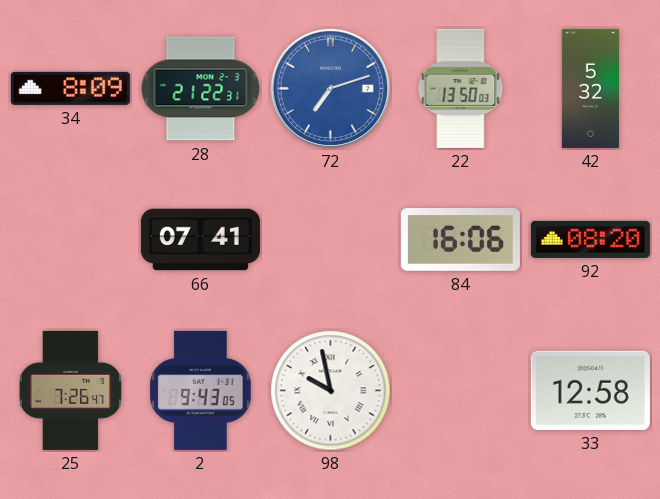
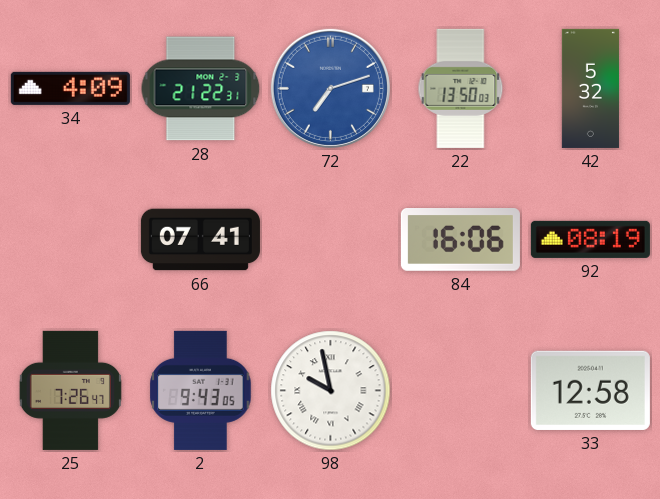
34: 8:09 -> 4:09 (70, 88)
92: 08:20 -> 08:19 (590, 239)
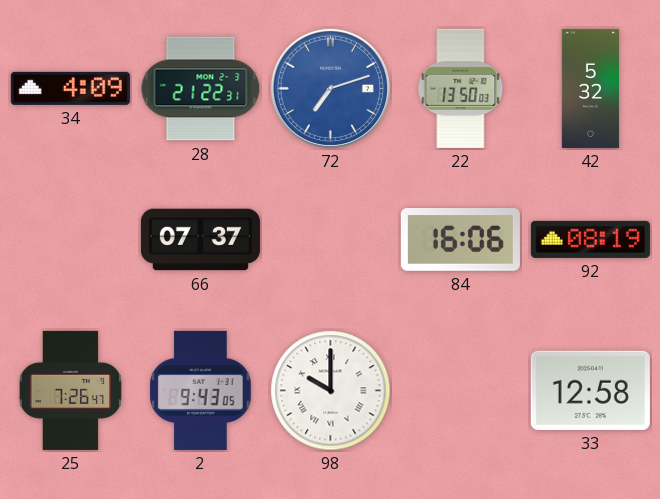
66: 07:41 -> 07:37 (200, 240)
98: 9:58 -> 10:00 (331, 391)
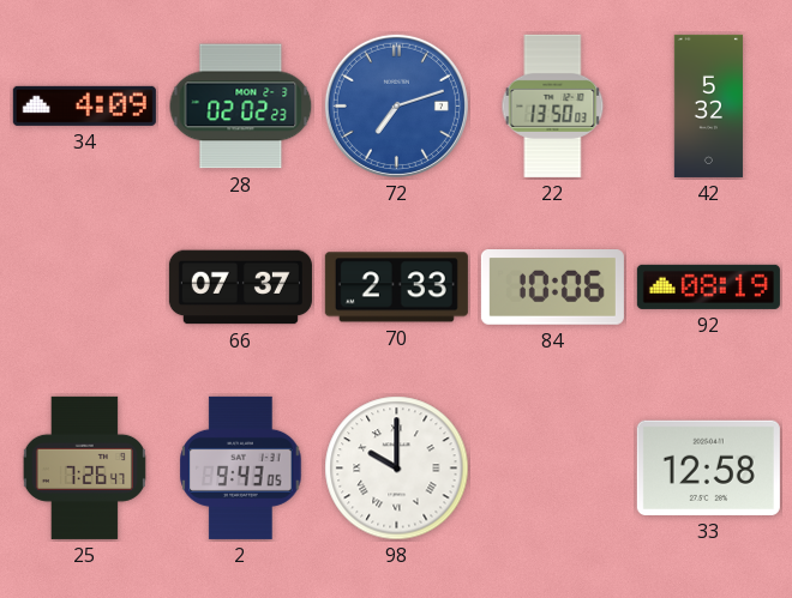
28: 21:22 -> 02:02 (241, 107)
70: none -> 2:33 (396, 288)
84: 16:06 -> 10:06 (552, 288)
